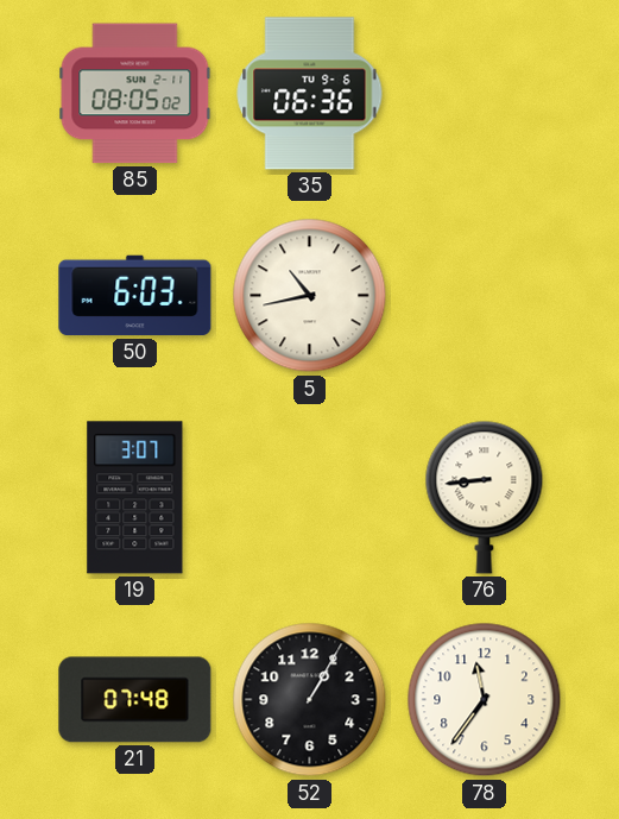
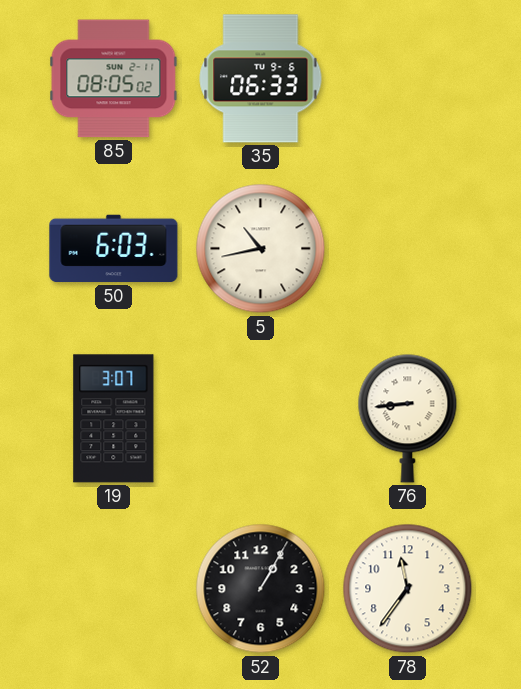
35: 06:36 -> 06:33 (261, 79)
21: 07:48 -> none (135, 700)
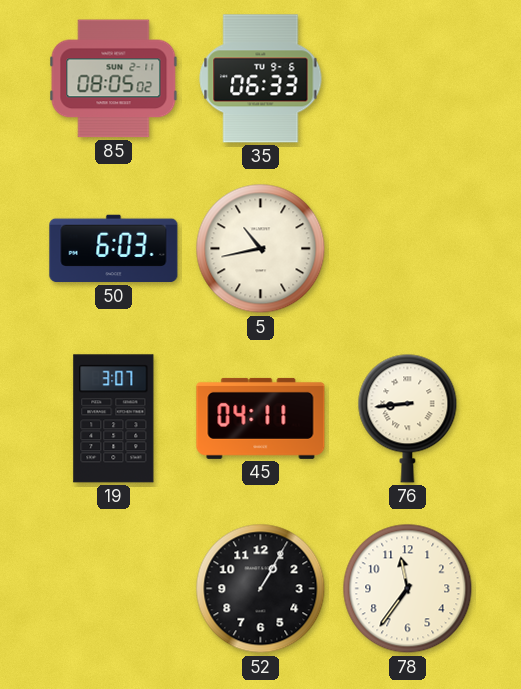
45: none -> 04:11 (261, 418)
